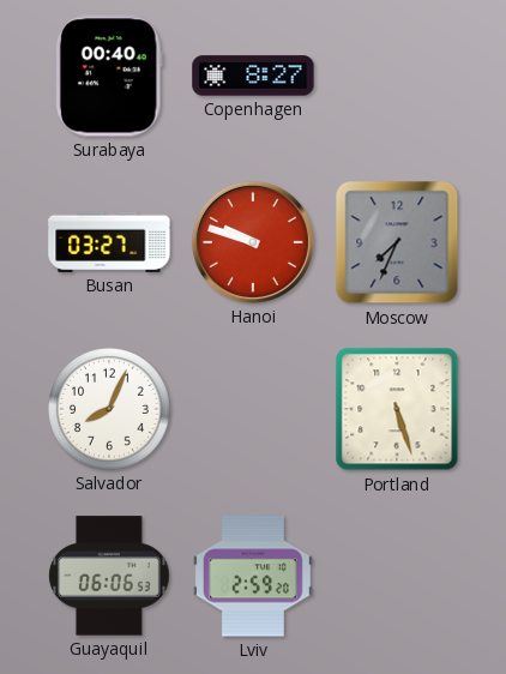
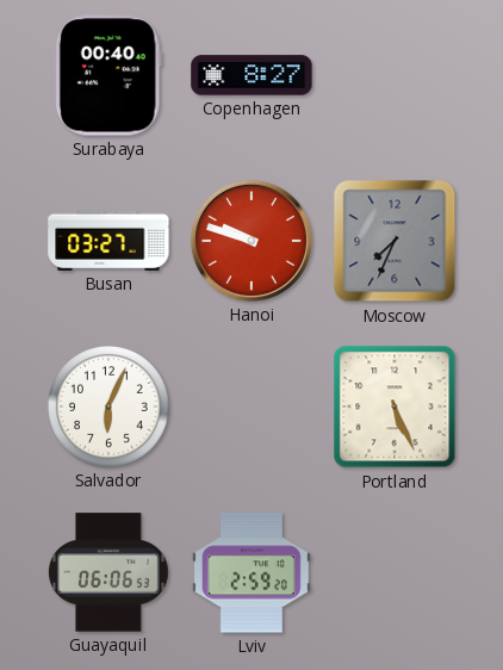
Salvador: 8:04 -> 6:04 (108, 407)
Portland: 5:27 -> 5:26 (395, 407)
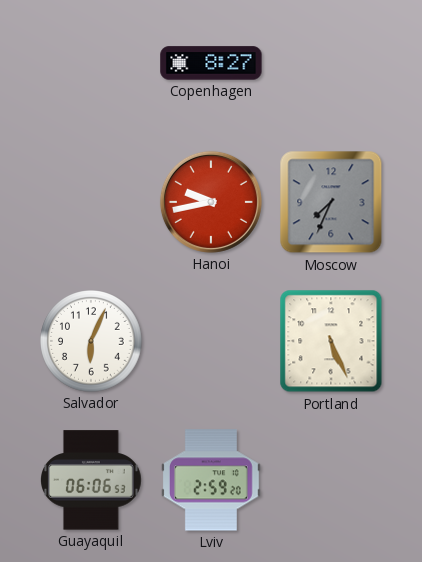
Surabaya: 00:40 -> none (108, 75)
Busan: 03:27 -> none (108, 241)
Hanoi: 9:48 -> 9:43 (211, 202)
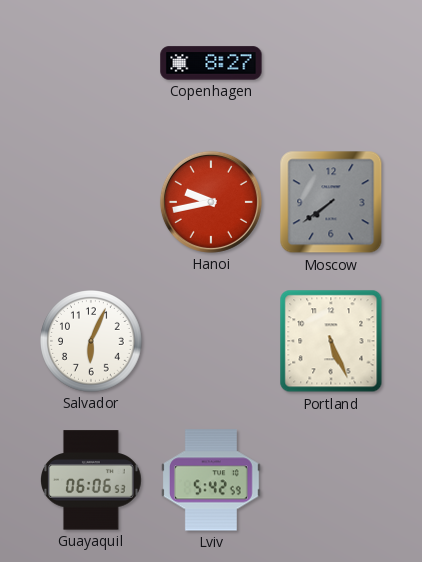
Moscow: 7:34 -> 7:39 (331, 202)
Lviv: 2:59 -> 5:42 (211, 480)
